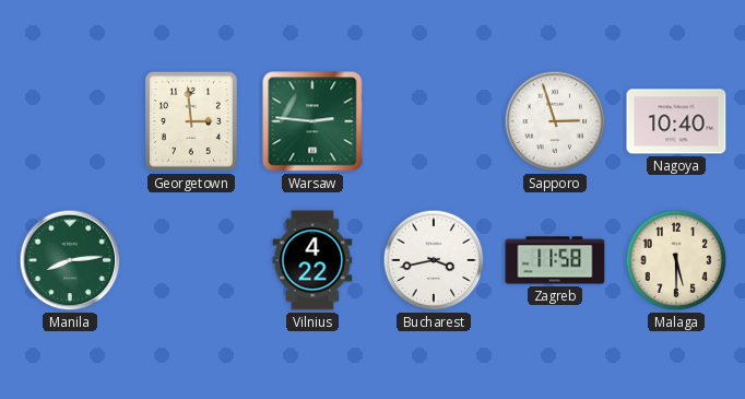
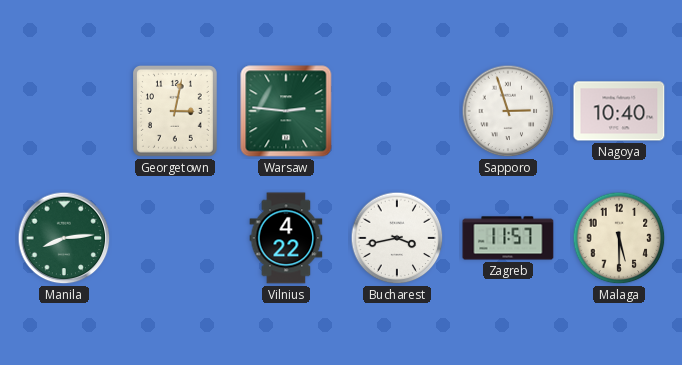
Georgetown: 2:59 -> 3:02 (176, 112)
Zagreb: 11:58 -> 11:57 (508, 238)
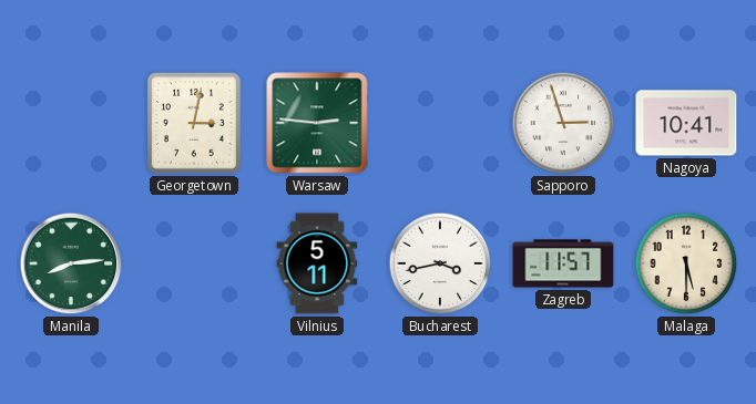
Nagoya: 10:40 -> 10:41 (686, 123)
Vilnius: 4:22 -> 5:11 (317, 263)
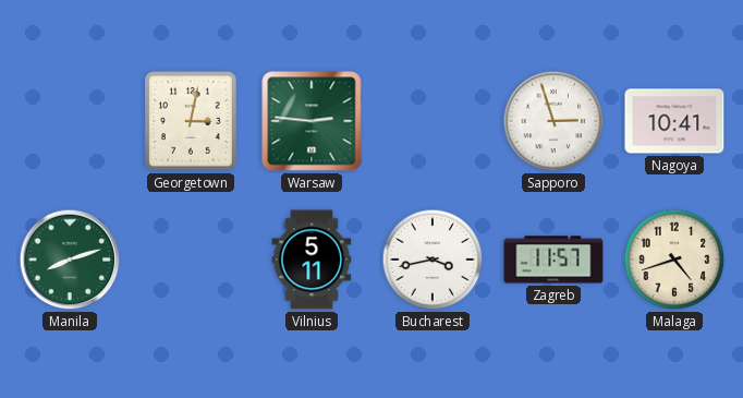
Manila: 8:14 -> 8:12 (70, 260)
Malaga: 5:30 -> 4:42 (674, 260)
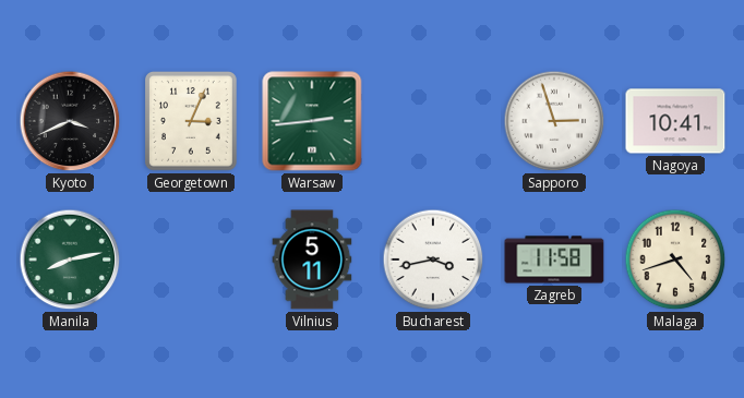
Kyoto: none -> 3:41 (70, 121)
Georgetown: 3:02 -> 3:04 (192, 122)
Warsaw: 2:46 -> 2:44 (312, 121)
Manila: 8:12 -> 8:13 (70, 260)
Zagreb: 11:57 -> 11:58 (554, 260)
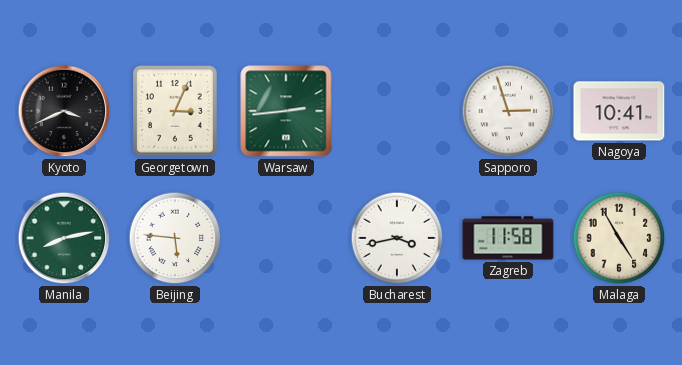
Beijing: none -> 5:46 (175, 238)
Vilnius: 5:11 -> none (312, 260)
Malaga: 4:42 -> 4:55 (619, 238)
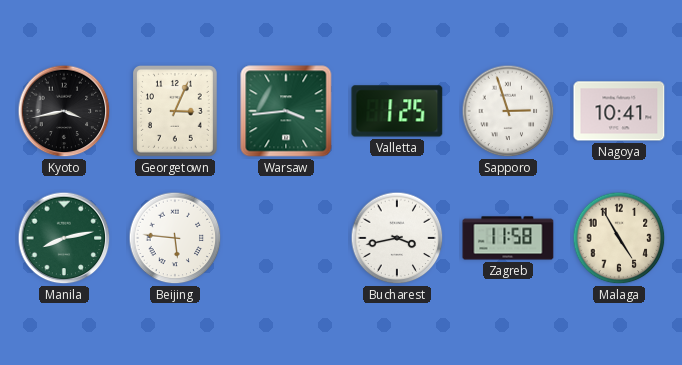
Kyoto: 3:41 -> 3:43 (64, 111)
Warsaw: 2:44 -> 3:44 (286, 111)
Valletta: none -> 1:25 (397, 111)
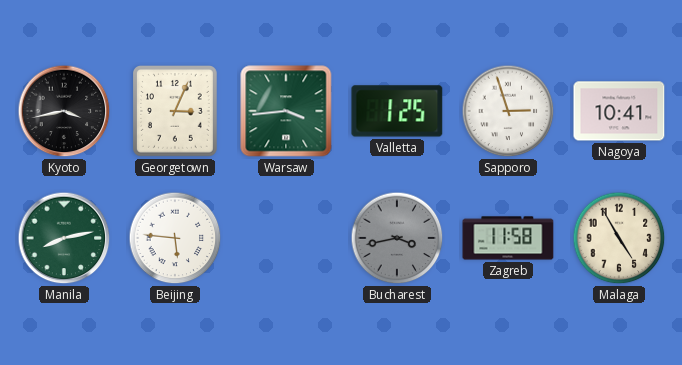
Bucharest dial: white -> grey (397, 238)
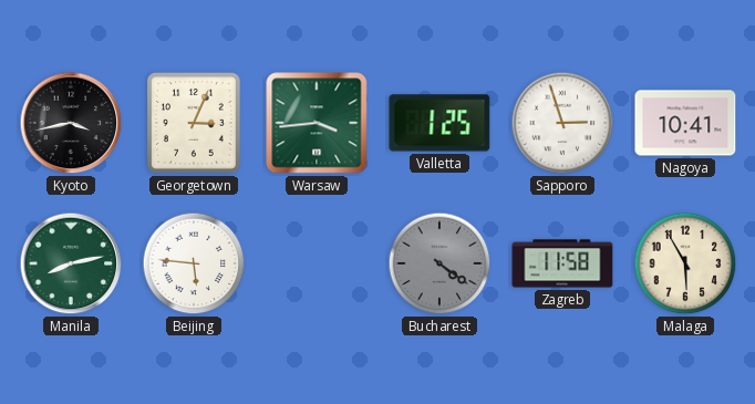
Bucharest: 3:43 -> 4:21 (439, 263)
Malaga: 4:55 -> 5:55 (685, 263)
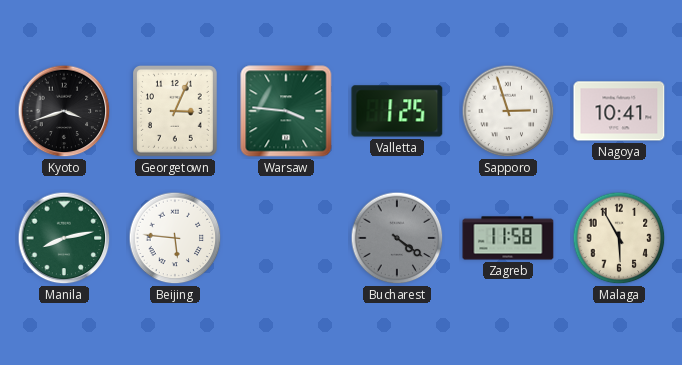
Kyoto: 3:43 -> 3:42 (64, 111)
Warsaw: 3:44 -> 3:46 (286, 111)
